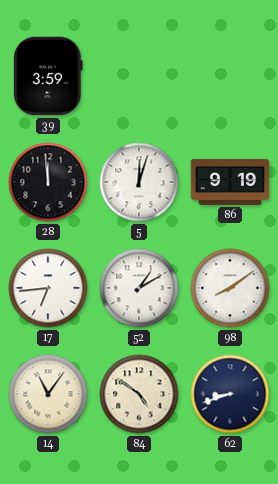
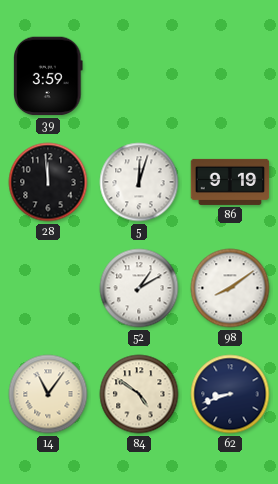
17: 6:44 -> none (48, 288)
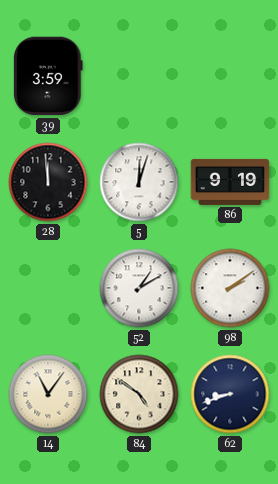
98: 8:09 -> 2:09 (230, 288)
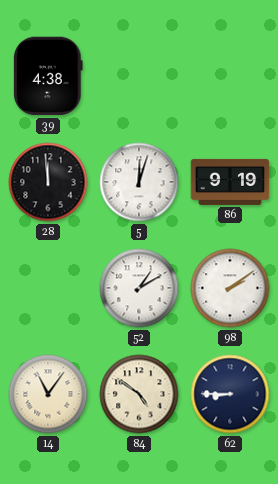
39: 3:59 -> 4:38 (49, 76)
62: 8:42 -> 8:45 (230, 394)
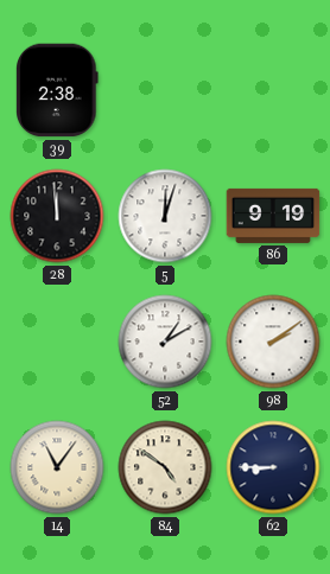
39: 4:38 -> 2:38 (58, 90)
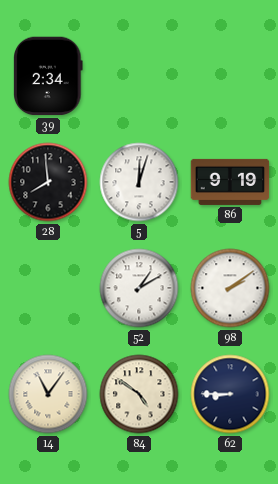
39: 2:38 -> 2:34 (49, 76)
28: 11:59 -> 7:59 (48, 182)
